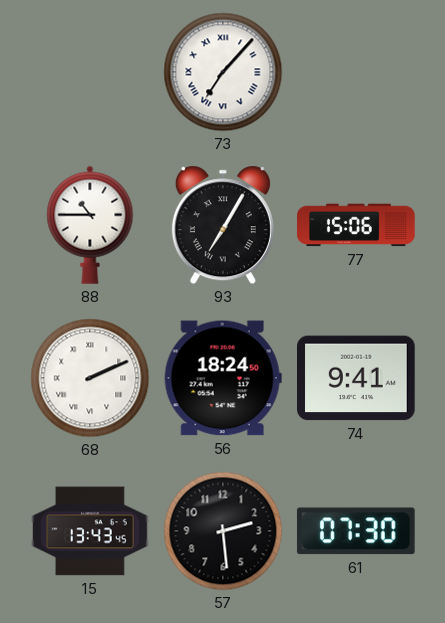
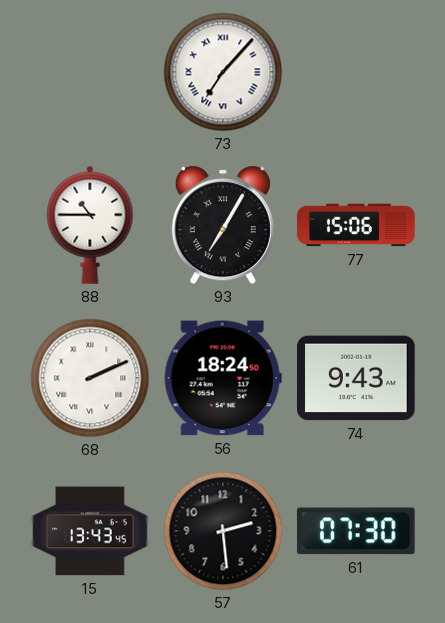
74: 9:41 -> 9:43 (357, 378)
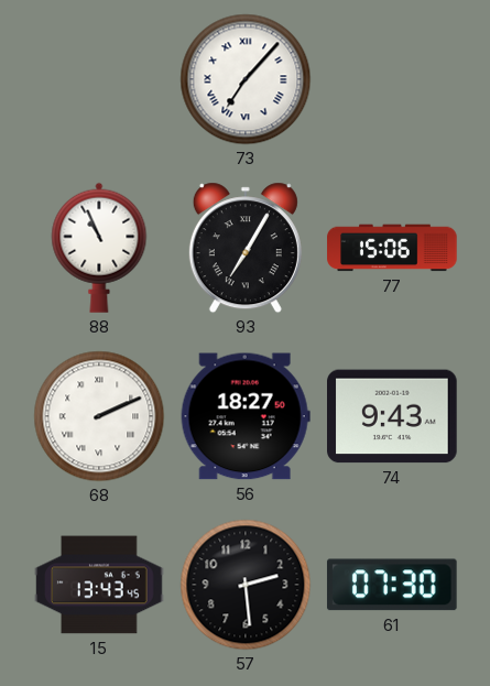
88: 10:45 -> 10:56 (99, 248)
56: 18:24 -> 18:27 (246, 416)
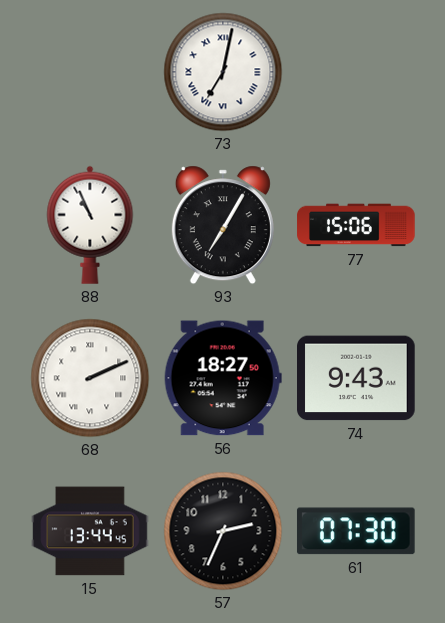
73: 7:07 -> 7:02 (223, 72)
15: 13:43 -> 13:44 (90, 531)
57: 2:29 -> 2:34 (223, 531)
